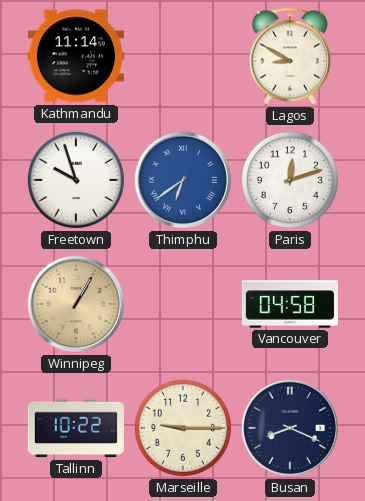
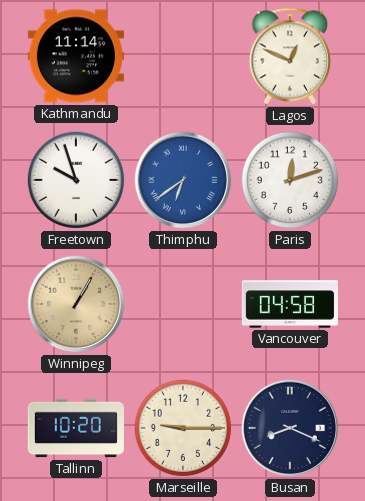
Lagos: 8:50 -> 12:49 (290, 56)
Tallinn: 10:22 -> 10:20 (76, 428)
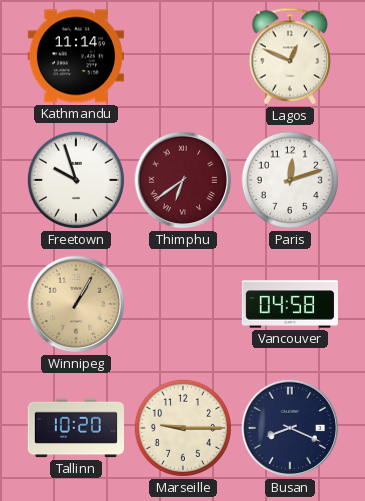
Thimphu dial: blue -> burgundy (183, 180)
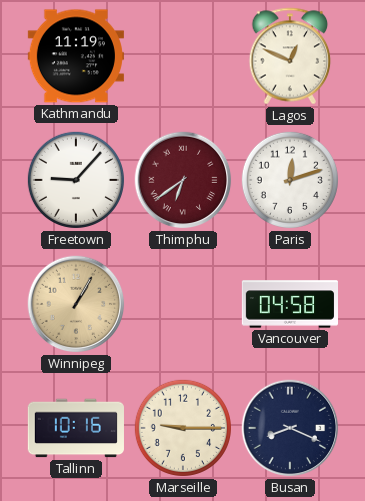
Kathmandu: 11:14 -> 11:19 (76, 56)
Freetown: 9:57 -> 9:07 (76, 180)
Tallinn: 10:20 -> 10:16 (76, 428)
